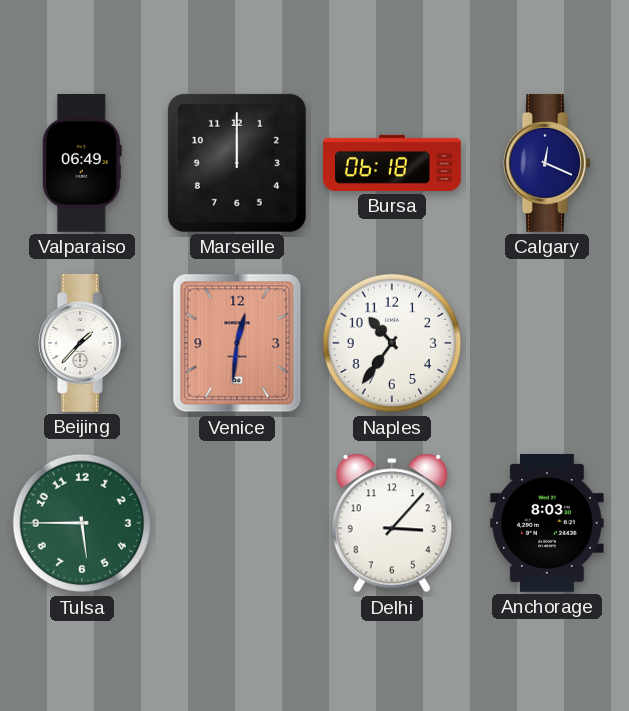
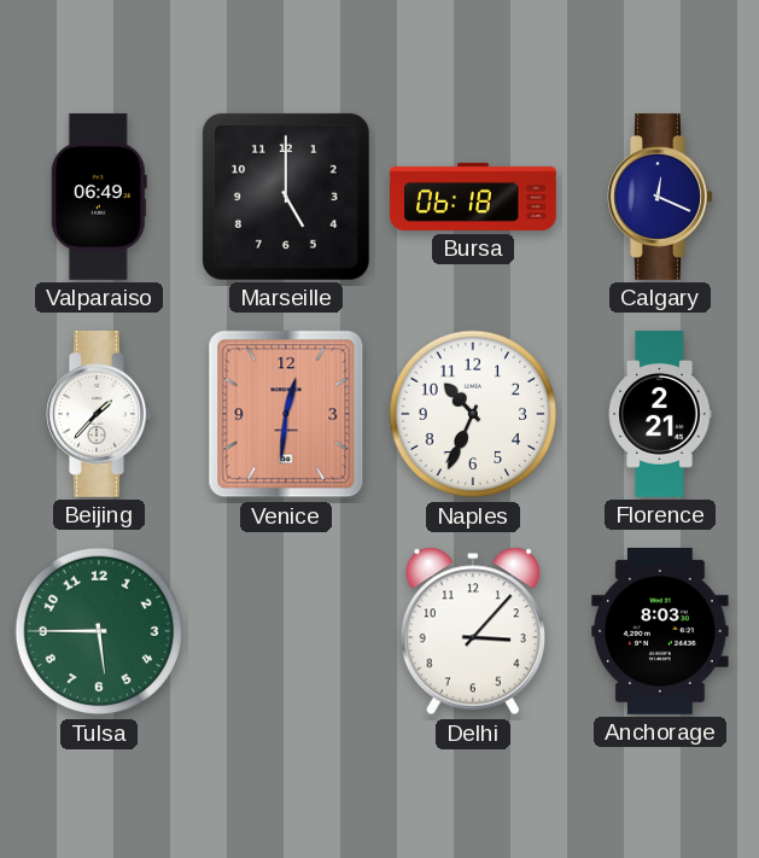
Marseille: 12:00 -> 5:00 (286, 197)
Naples: 10:36 -> 10:34 (473, 414)
Florence: none -> 2:21 (660, 415)
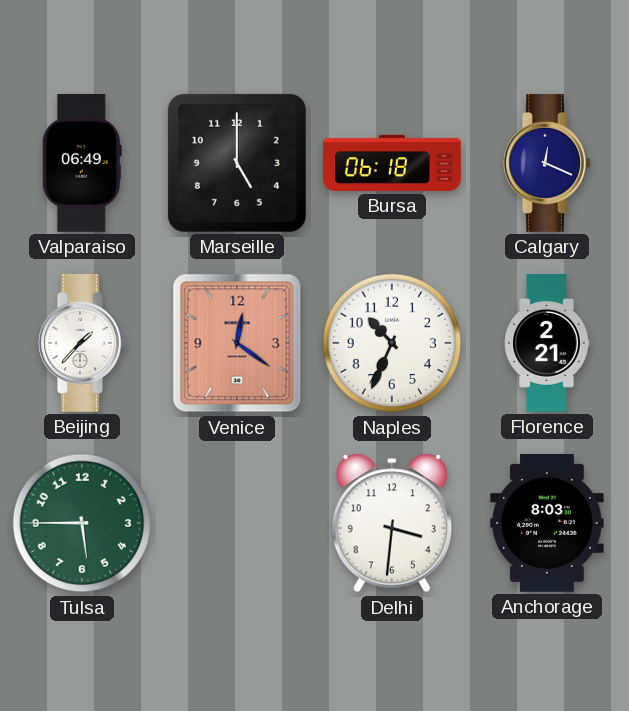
Venice: 12:31 -> 12:21 (237, 343)
Delhi: 3:07 -> 3:31 (392, 523)
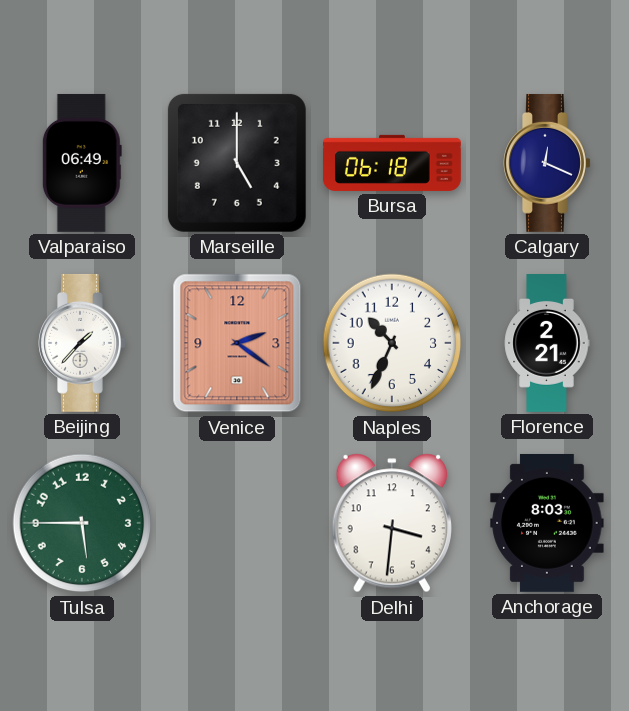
Venice: 12:21 -> 2:21 (237, 343)
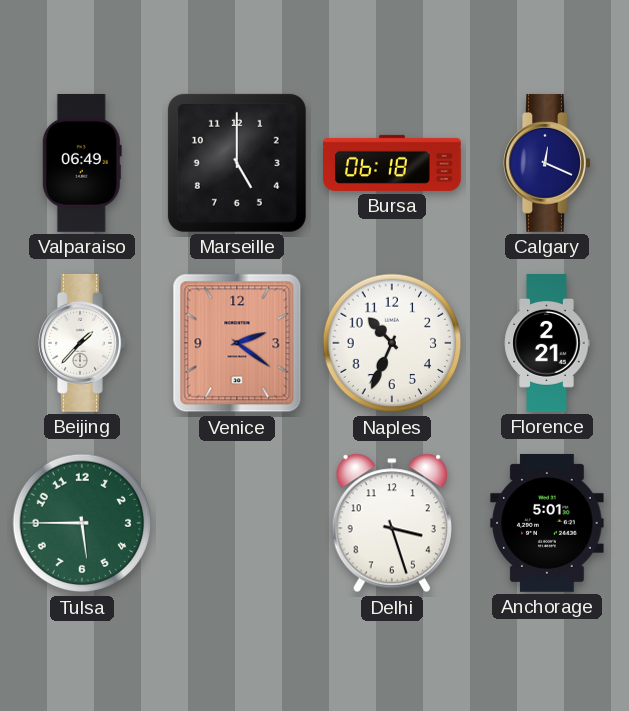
Delhi: 3:31 -> 3:27 (392, 523)
Anchorage: 8:03 -> 5:01 (547, 523)
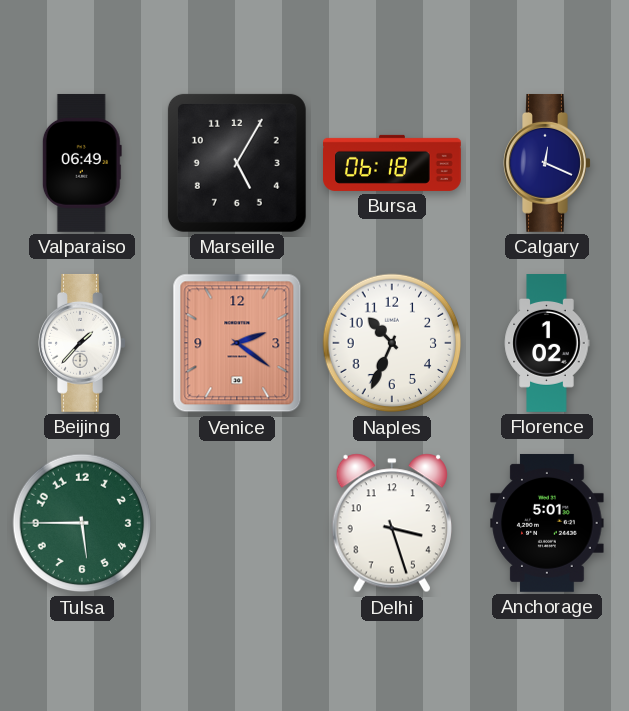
Marseille: 5:00 -> 5:05 (237, 163)
Florence: 2:21 -> 1:02 (547, 344)
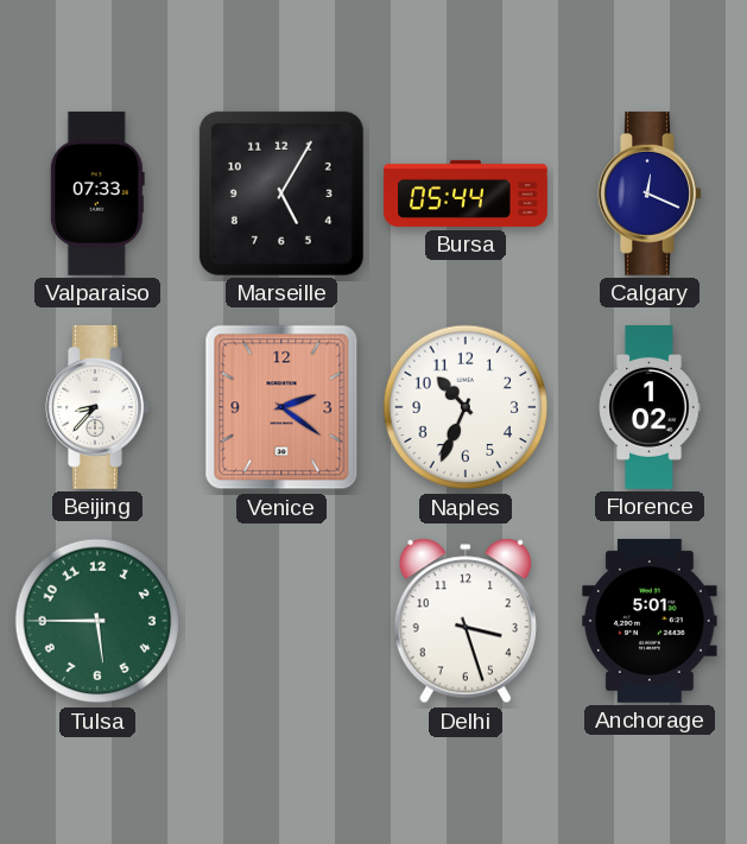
Valparaiso: 06:49 -> 07:33 (97, 193)
Bursa: 06:18 -> 05:44 (467, 193)
Beijing: 1:37 -> 8:37 (97, 407)
